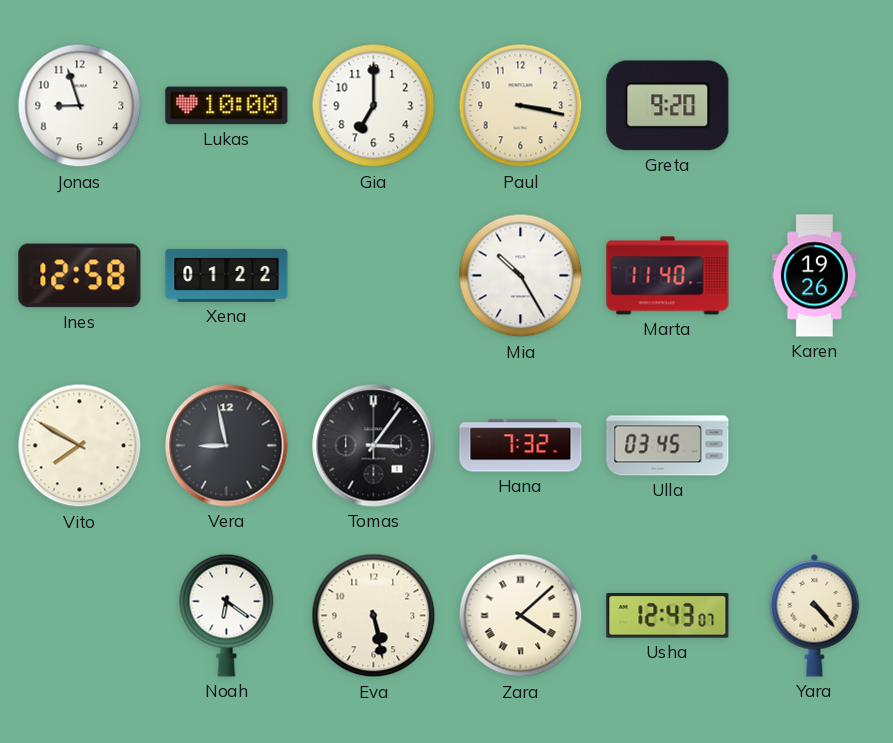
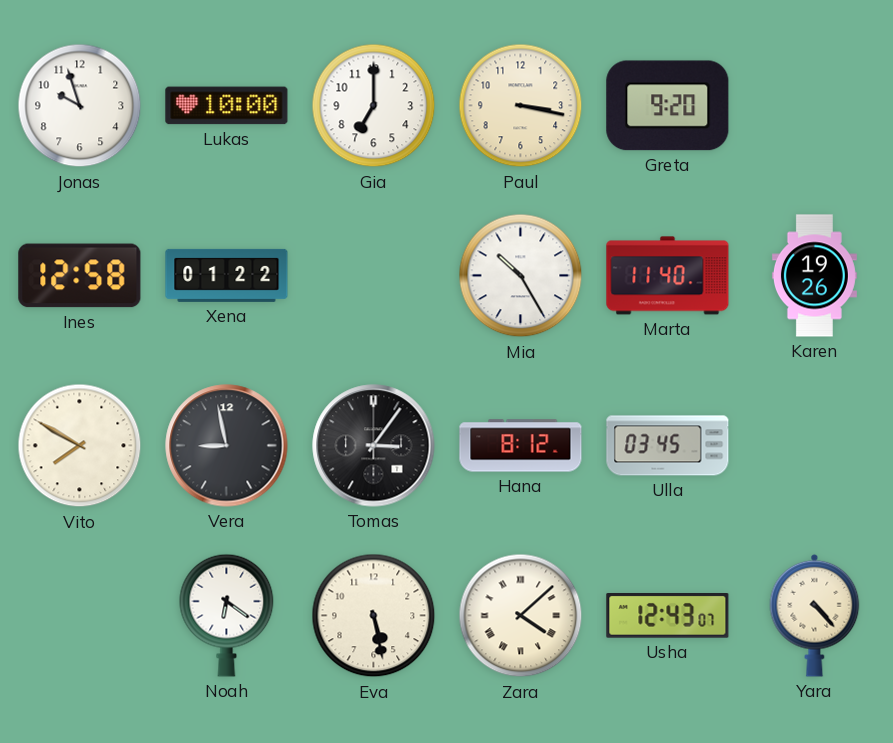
Jonas: 8:57 -> 9:57 (80, 106)
Hana: 7:32 -> 8:12 (521, 446)
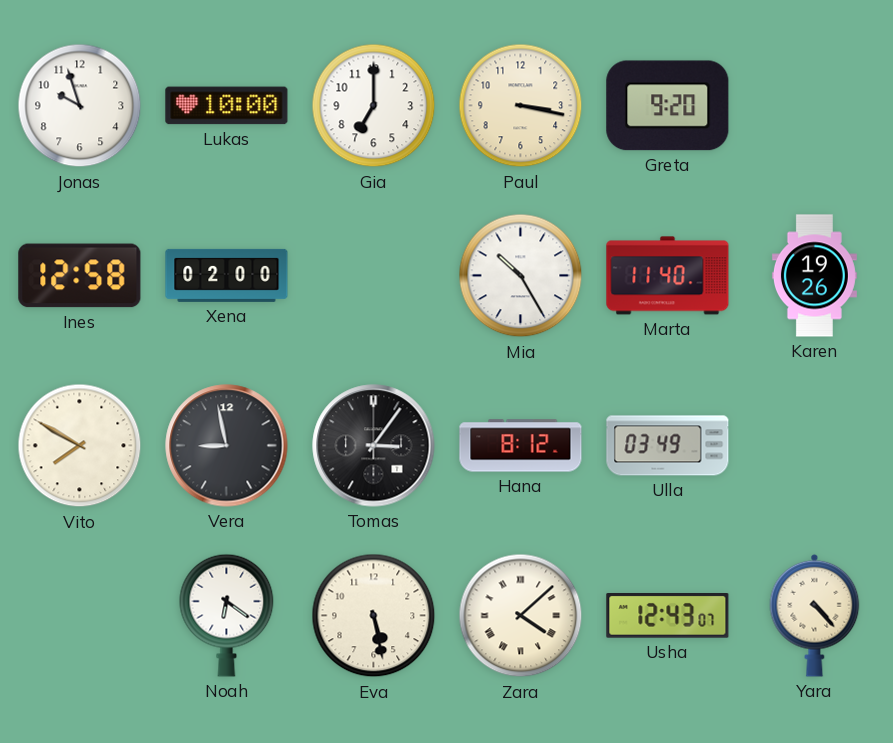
Xena: 01:22 -> 02:00 (227, 275)
Ulla: 03:45 -> 03:49 (668, 446)
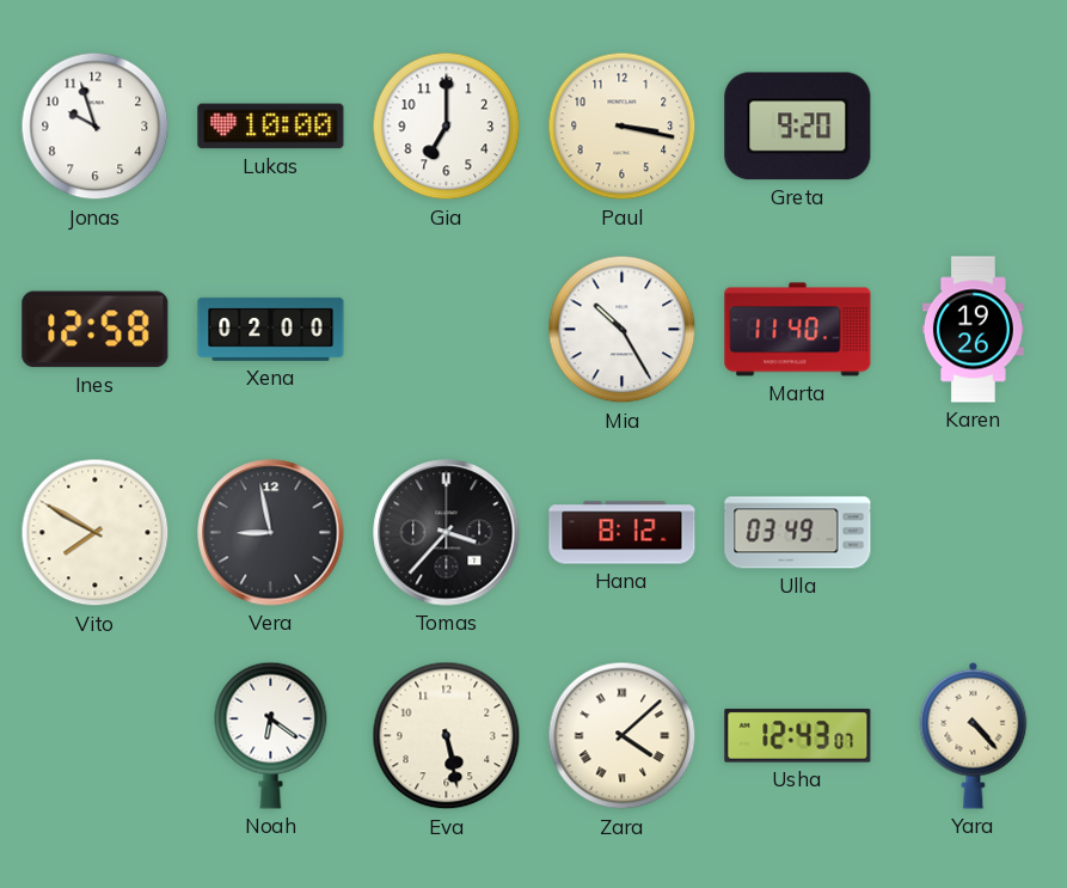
Tomas: 3:06 -> 3:37 (447, 533)
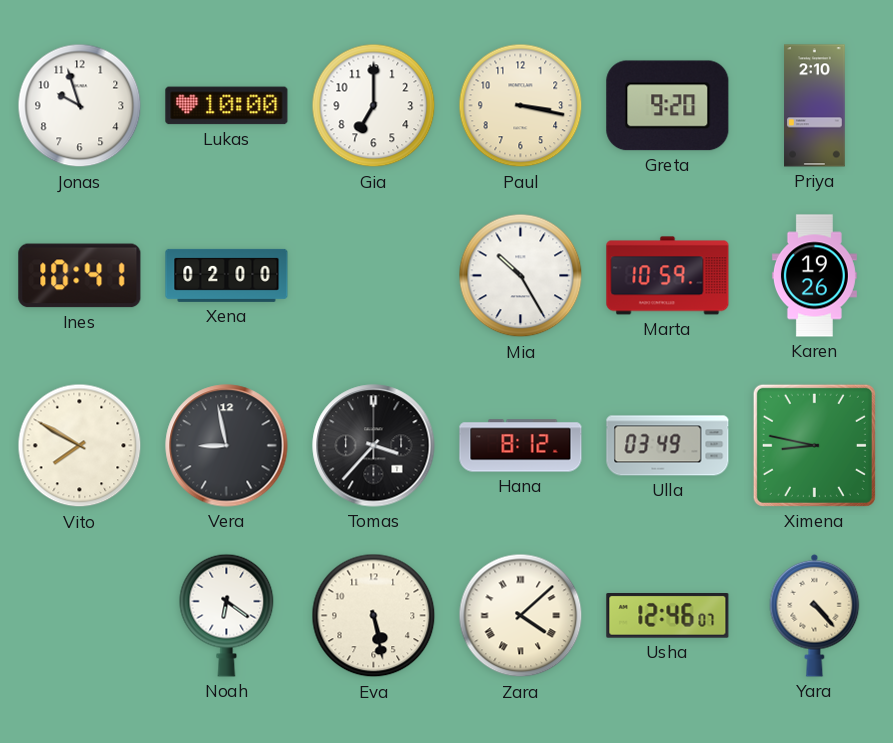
Priya: none -> 2:10 (815, 106)
Ines: 12:58 -> 10:41 (80, 276)
Marta: 11:40 -> 10:59 (668, 276)
Ximena: none -> 8:47 (814, 445)
Usha: 12:43 -> 12:46 (668, 616)
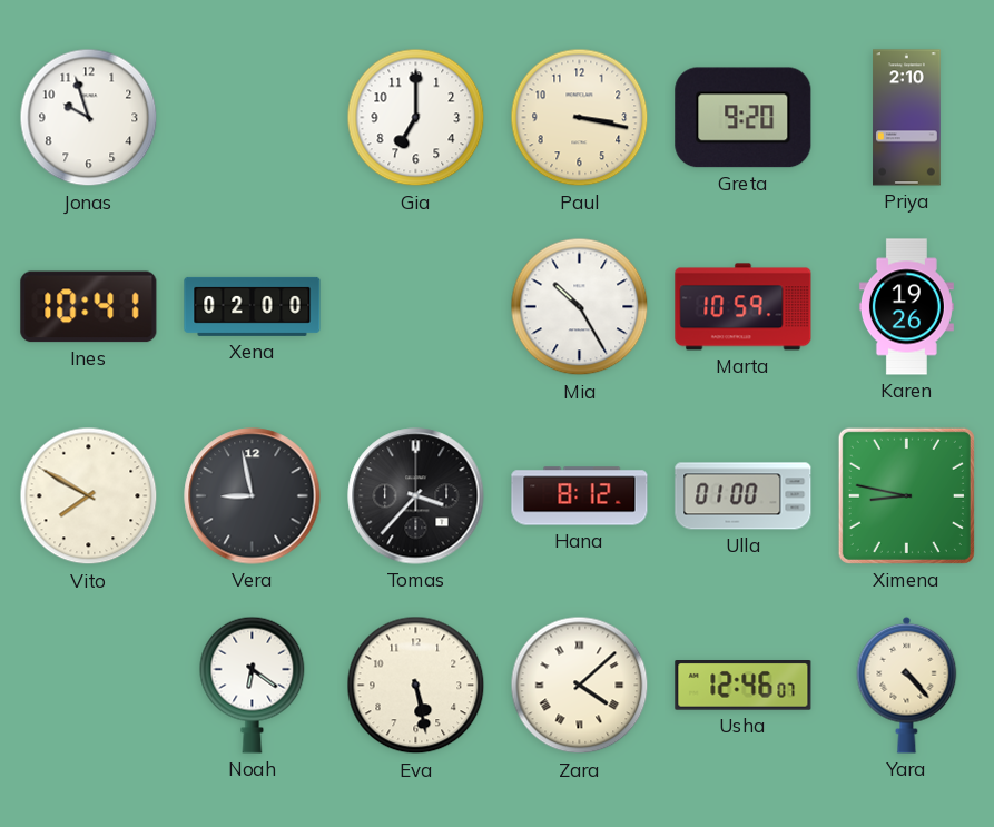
Lukas: 10:00 -> none (227, 106)
Ulla: 03:49 -> 01:00 (744, 496)
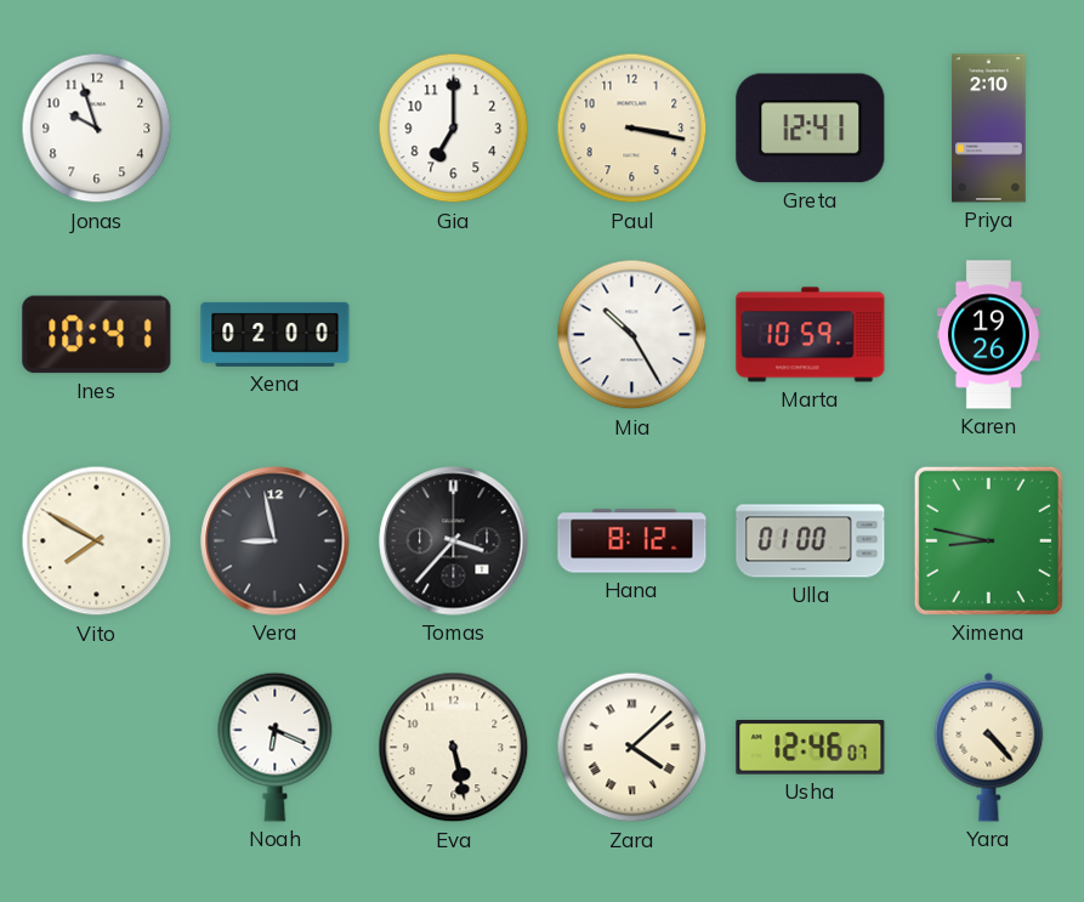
Greta: 9:20 -> 12:41 (811, 129)
Noah: 6:21 -> 6:19 (276, 747)
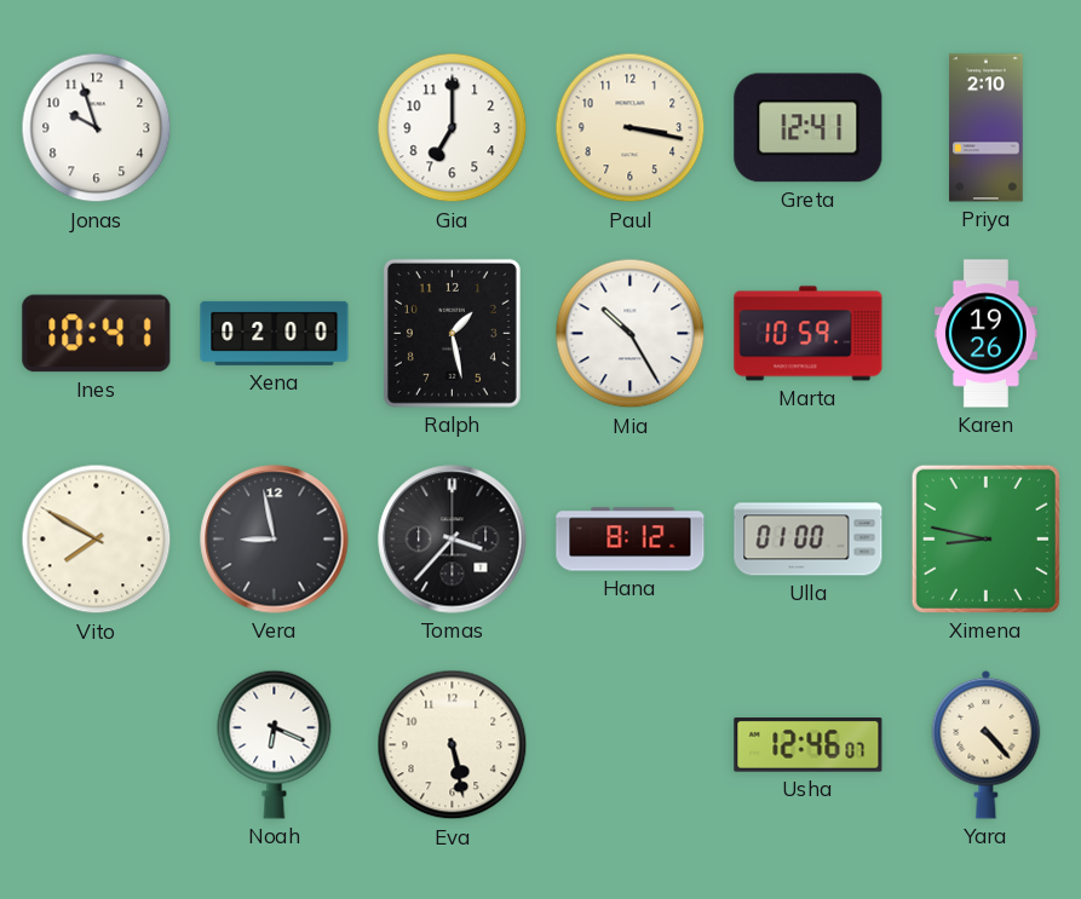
Ralph: none -> 1:28 (452, 333)
Zara: 4:08 -> none (632, 748)
